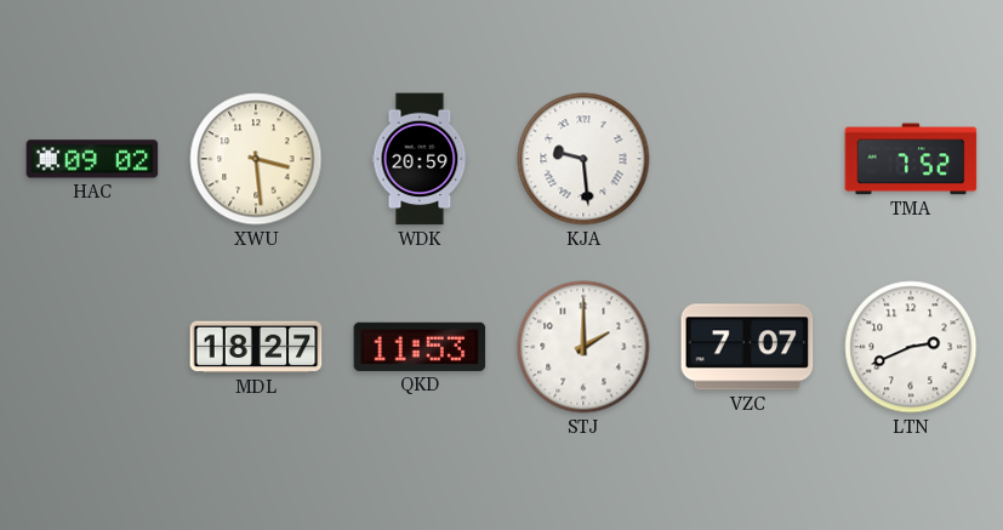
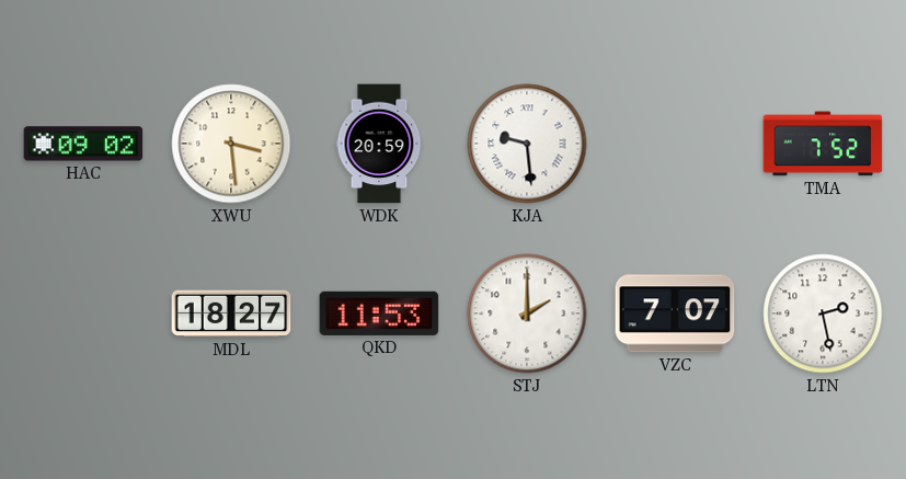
LTN: 2:41 -> 2:28 (823, 313)
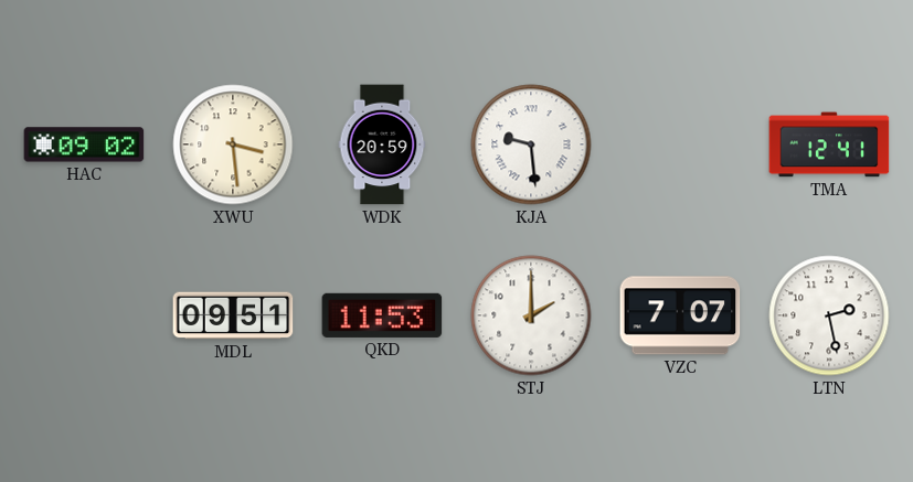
TMA: 7:52 -> 12:41 (829, 144)
MDL: 18:27 -> 09:51 (233, 315)
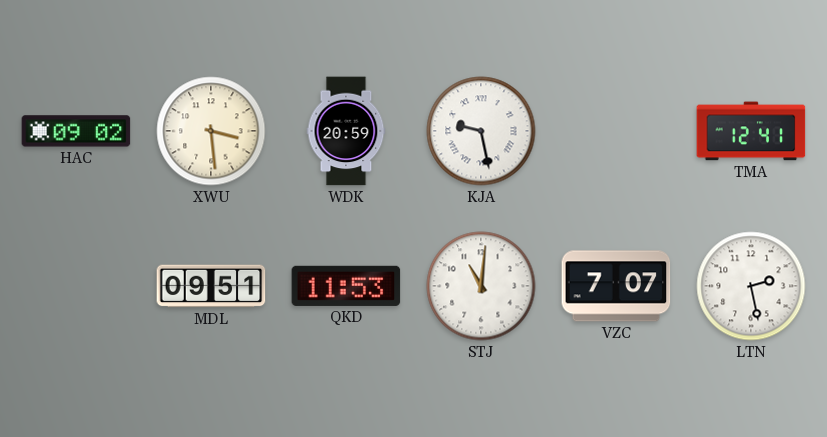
KJA: 9:29 -> 9:28 (481, 131)
STJ: 2:00 -> 11:01 (481, 286)
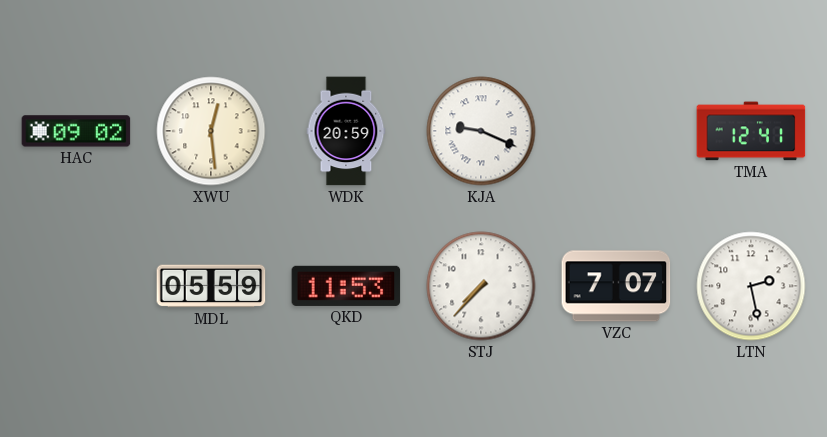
XWU: 3:29 -> 12:29 (211, 131)
KJA: 9:28 -> 9:19 (481, 131)
MDL: 09:51 -> 05:59 (211, 286)
STJ: 11:01 -> 7:37 (481, 286)
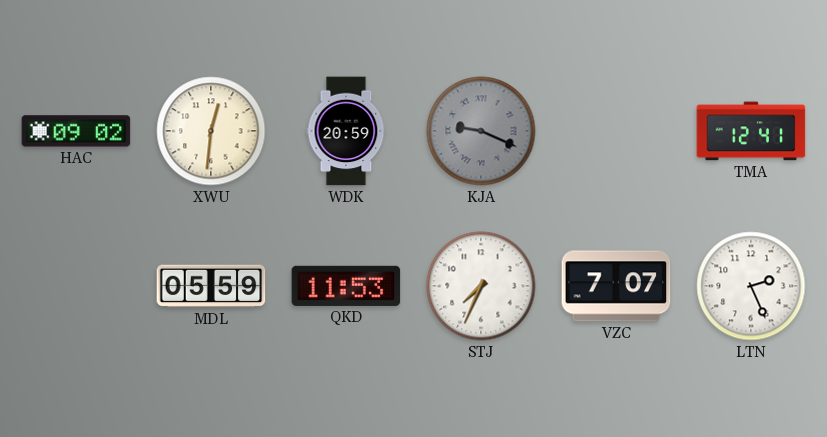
XWU: 12:29 -> 12:31 (211, 131)
KJA dial: white -> grey (481, 131)
STJ: 7:37 -> 7:34 (481, 286)
LTN: 2:28 -> 2:26 (751, 286)
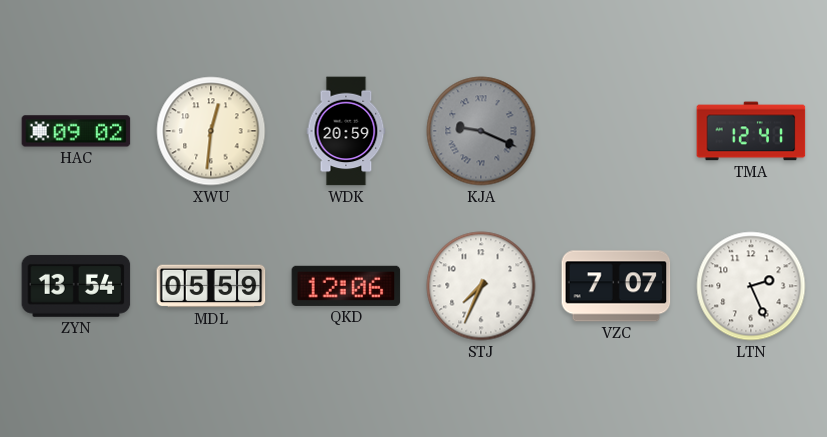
ZYN: none -> 13:54 (76, 286)
QKD: 11:53 -> 12:06 (346, 286)
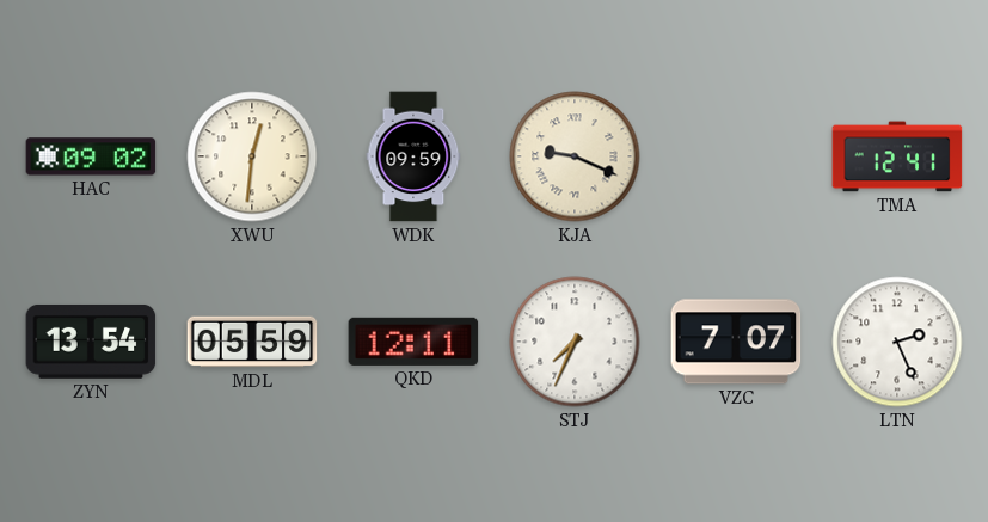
WDK: 20:59 -> 09:59 (413, 156)
KJA dial: grey -> cream (575, 156)
QKD: 12:06 -> 12:11 (413, 342)
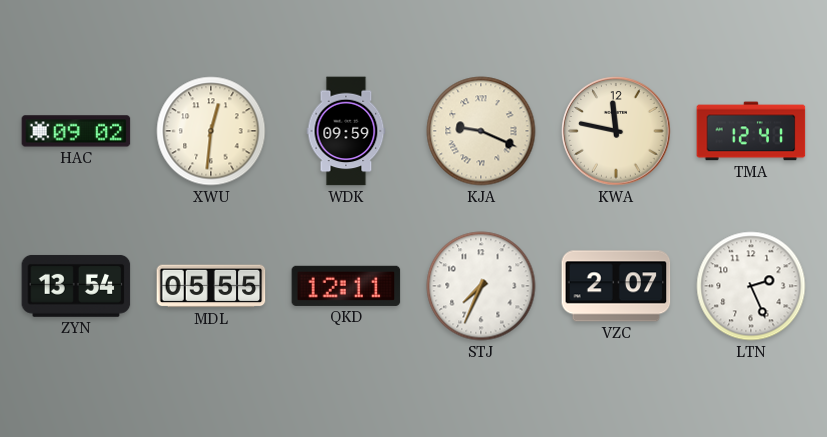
KWA: none -> 11:47 (616, 131)
MDL: 05:59 -> 05:55 (211, 286)
VZC: 7:07 -> 2:07 (616, 286)
